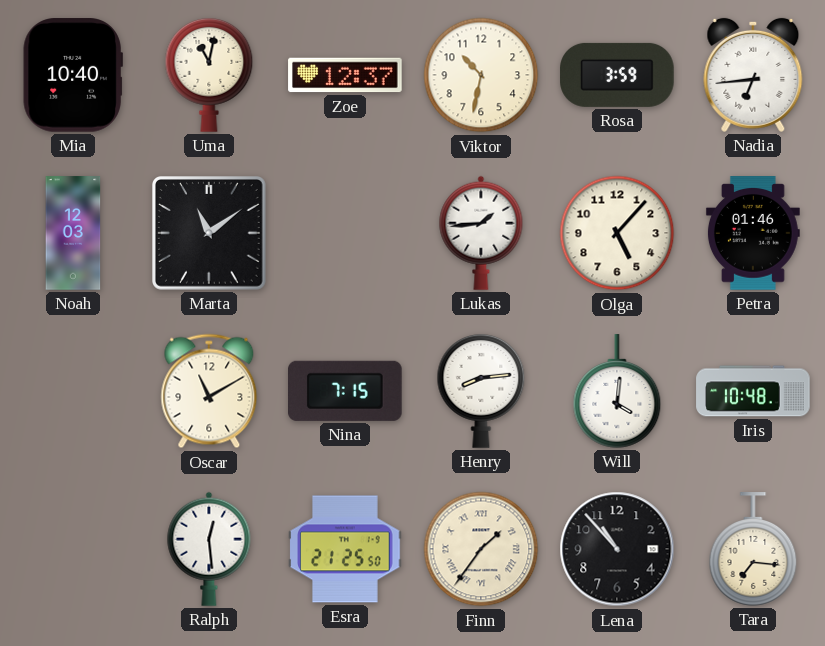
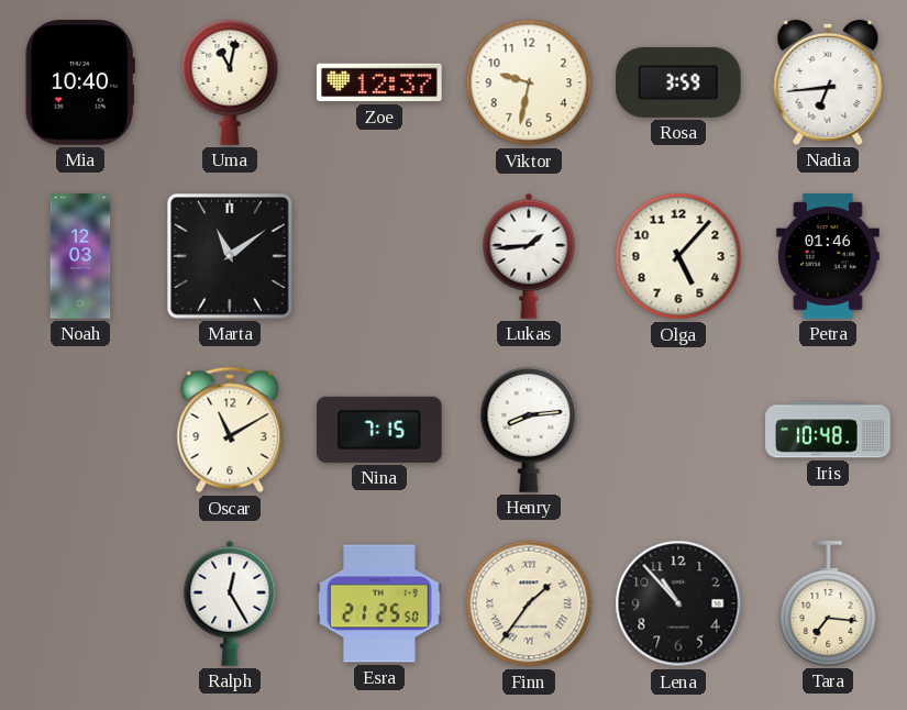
Viktor: 10:32 -> 9:32 (529, 82)
Will: 4:01 -> none (617, 391)
Ralph: 12:29 -> 12:25 (230, 603)
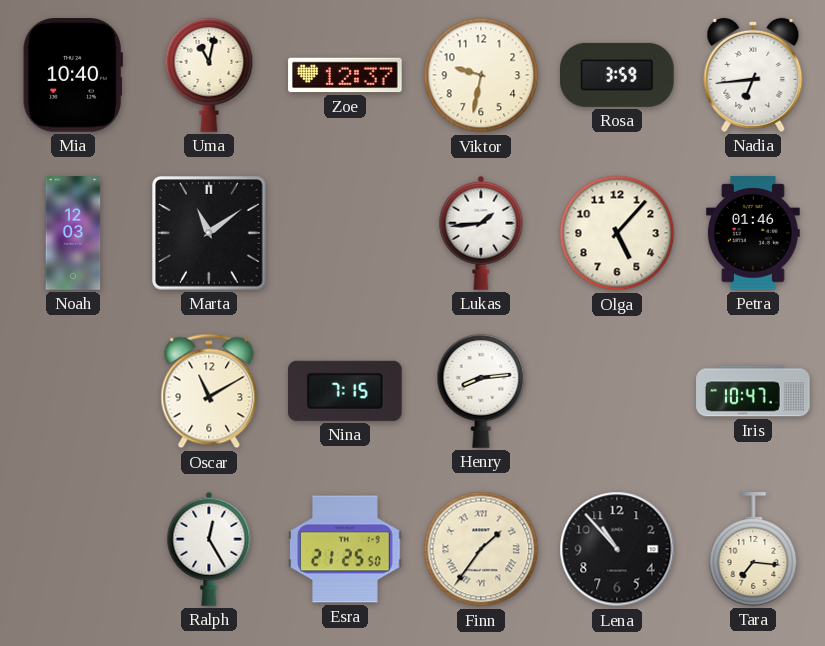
Iris: 10:48 -> 10:47 (753, 391)
